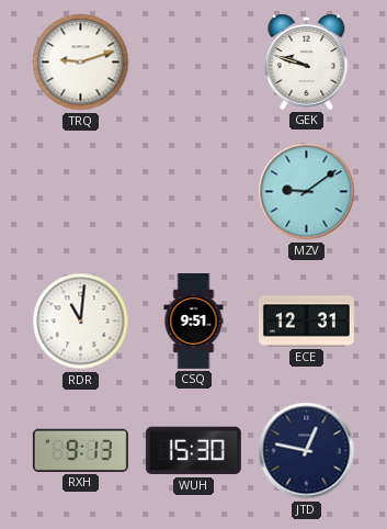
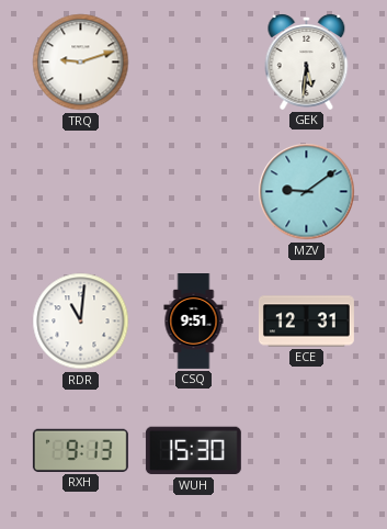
GEK: 9:48 -> 5:31 (307, 61)
JTD: 12:47 -> none (307, 451)
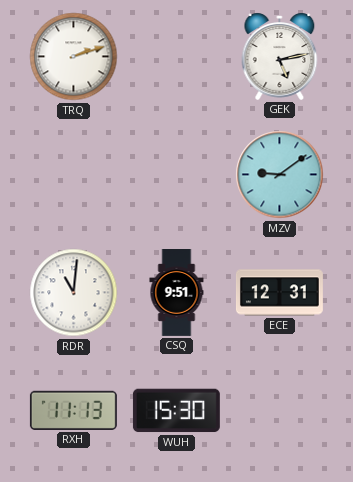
TRQ: 9:12 -> 2:12 (74, 57)
GEK: 5:31 -> 5:13 (280, 56)
RXH: 9:13 -> 11:13 (73, 410)
